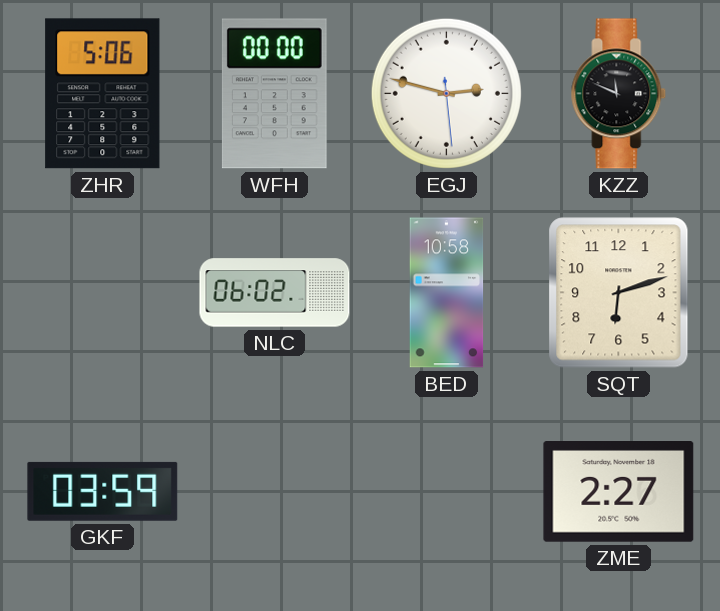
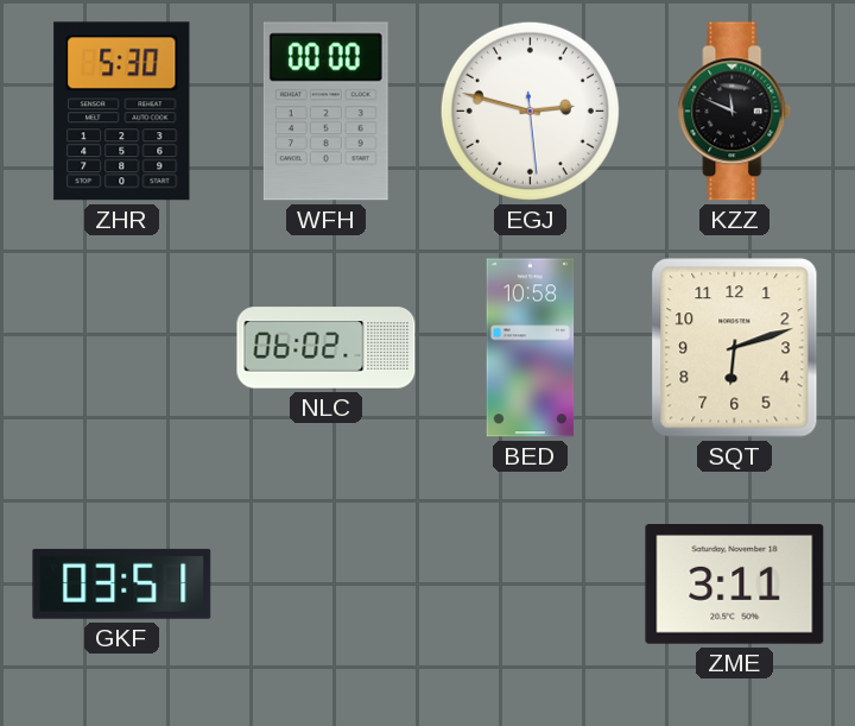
ZHR: 5:06 -> 5:30 (122, 112)
GKF: 03:59 -> 03:51 (122, 583)
ZME: 2:27 -> 3:11 (735, 585)
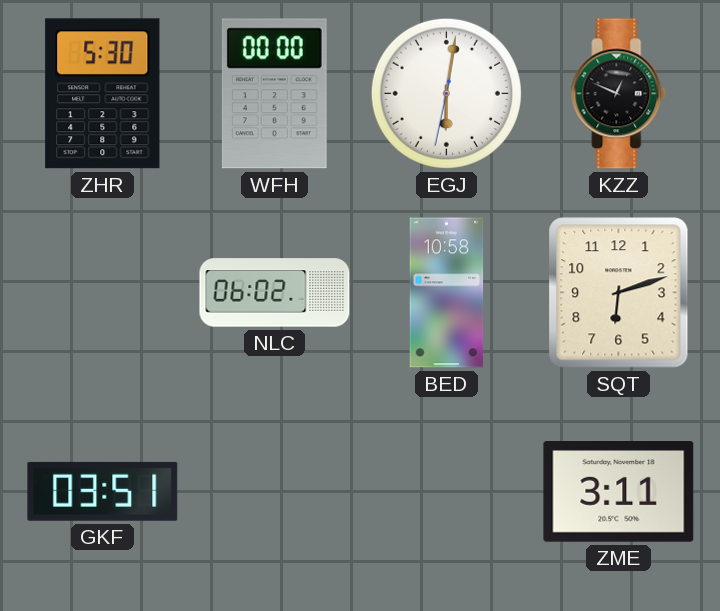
EGJ: 2:47 -> 6:01 (446, 93)
KZZ: 11:49 -> 12:49 (619, 94)
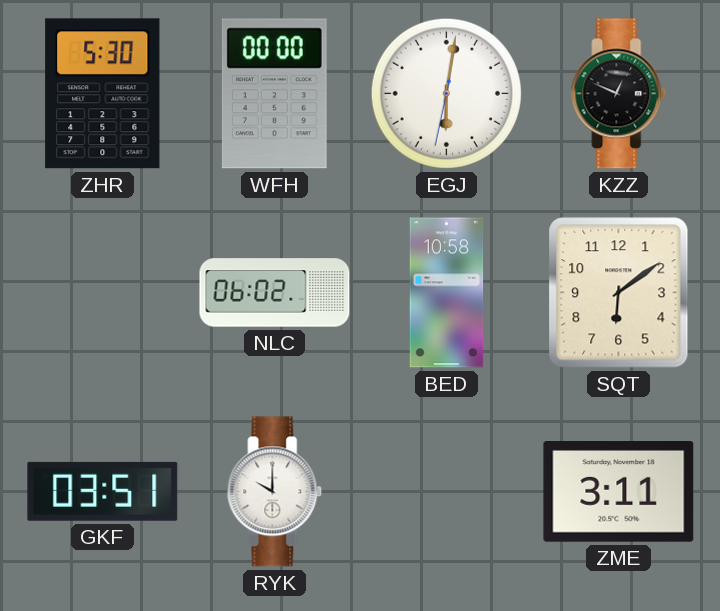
SQT: 6:12 -> 6:09 (619, 293)
RYK: none -> 10:00 (275, 492)
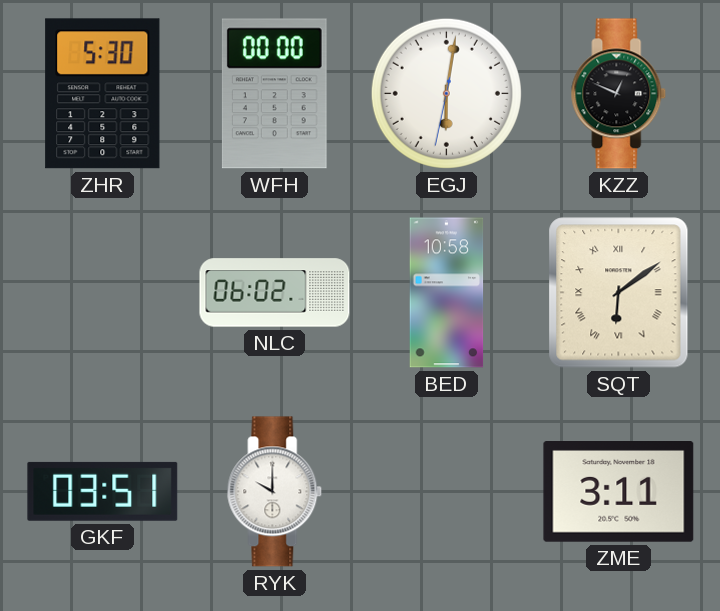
SQT numerals: Arabic -> Roman (619, 293)
